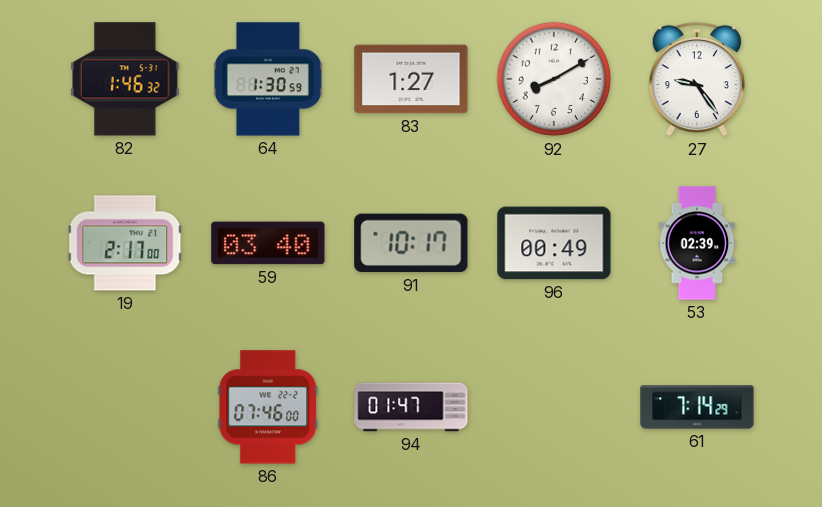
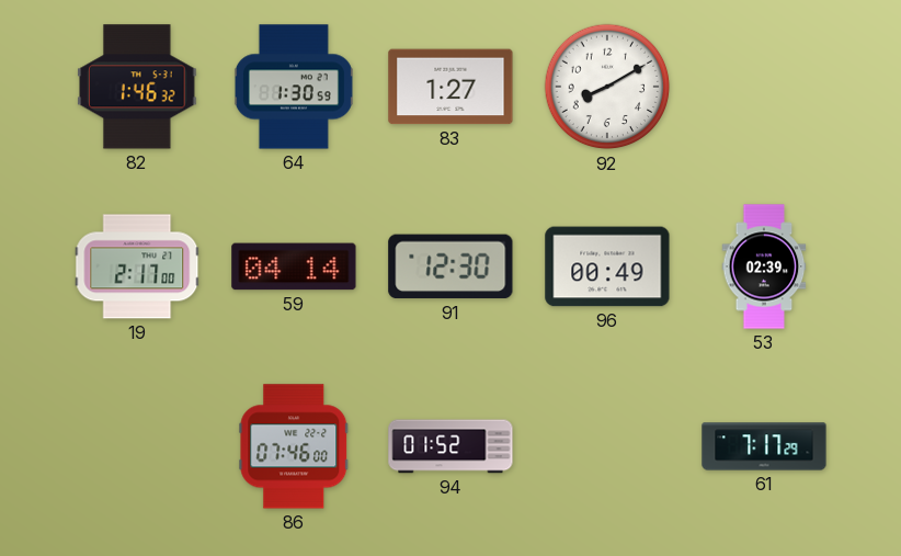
27: 9:24 -> none (697, 79)
59: 03:40 -> 04:14 (294, 266)
91: 10:17 -> 12:30 (450, 266)
94: 01:47 -> 01:52 (450, 446)
61: 7:14 -> 7:17 (764, 446)
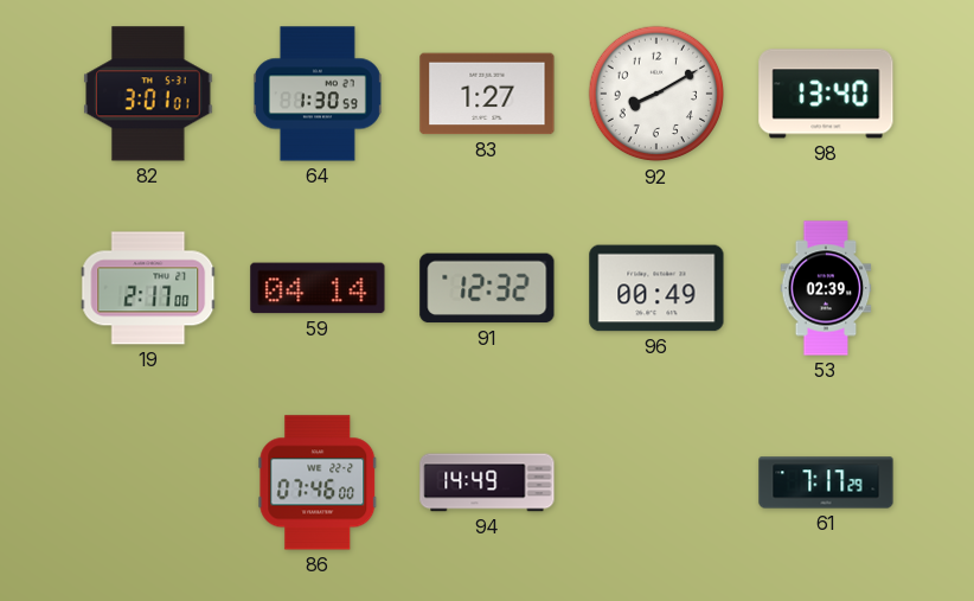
82: 1:46 -> 3:01 (148, 94)
98: none -> 13:40 (826, 94)
91: 12:30 -> 12:32 (487, 288)
94: 01:52 -> 14:49 (487, 482)
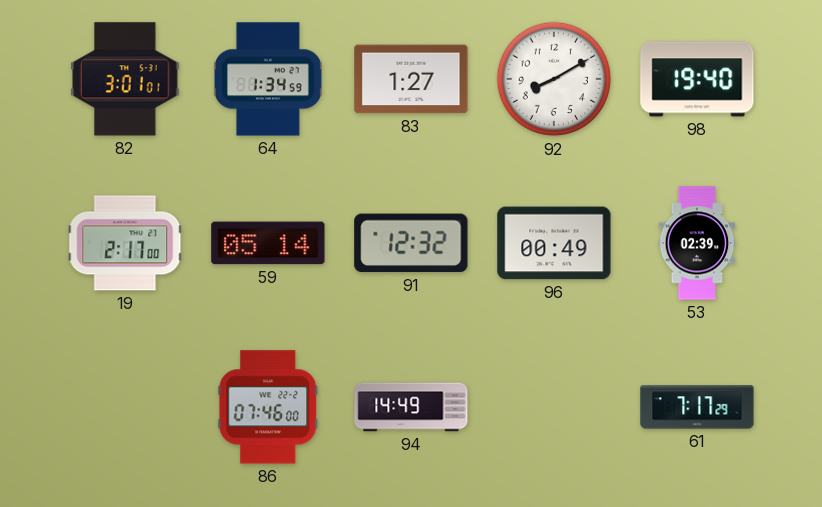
64: 1:30 -> 1:34 (268, 79)
98: 13:40 -> 19:40 (697, 79)
59: 04:14 -> 05:14 (268, 243)
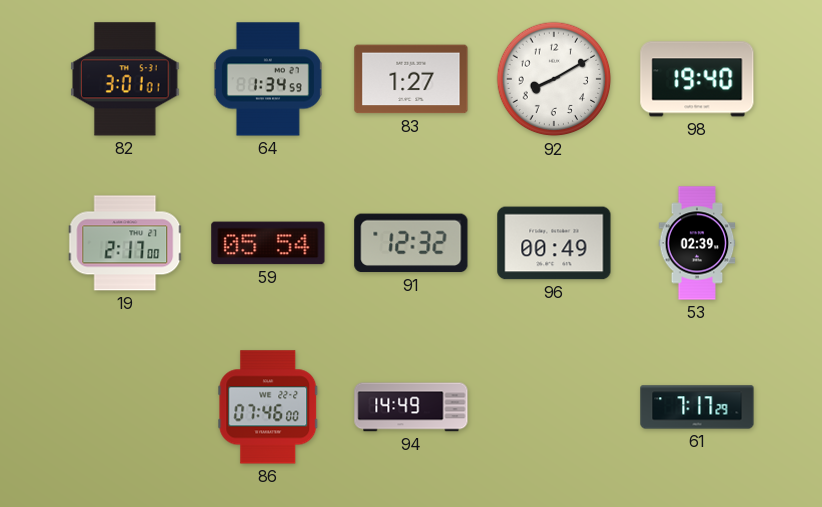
59: 05:14 -> 05:54 (268, 243)
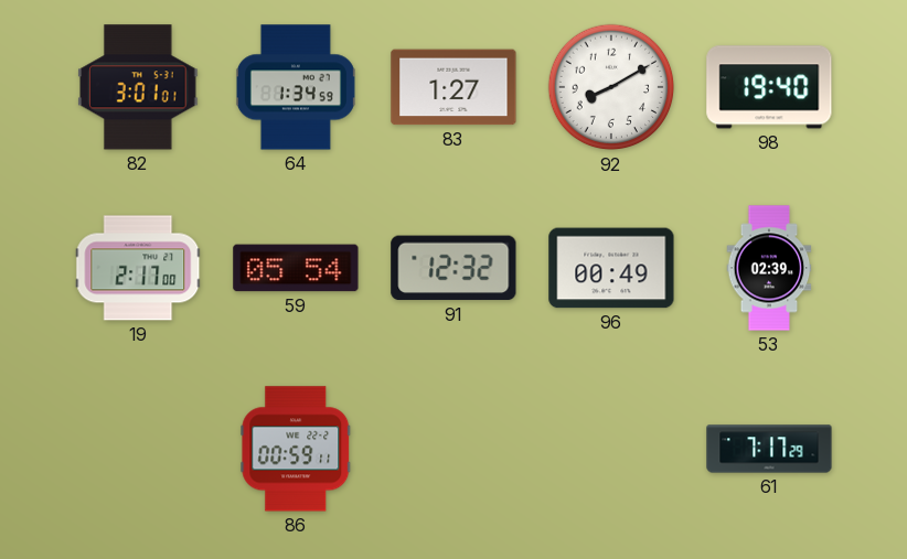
86: 07:46 -> 00:59 (296, 449)
94: 14:49 -> none (411, 407)
